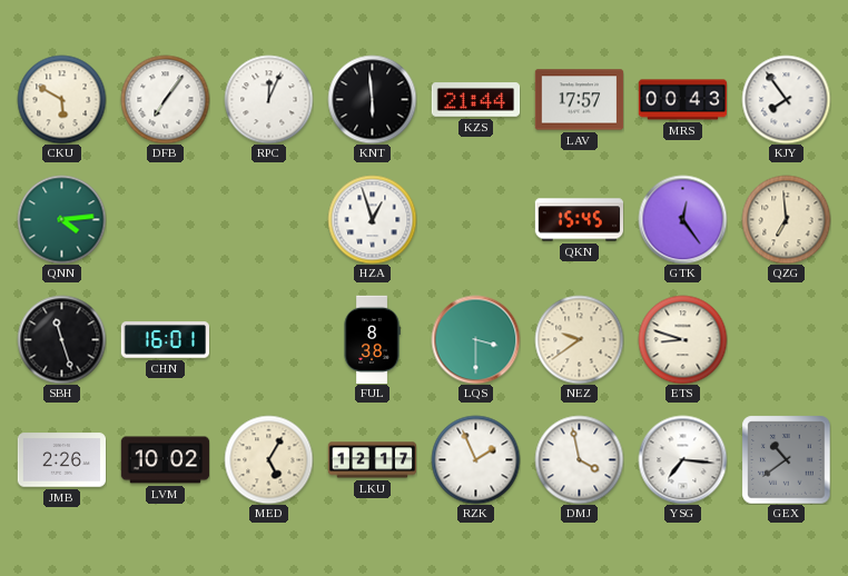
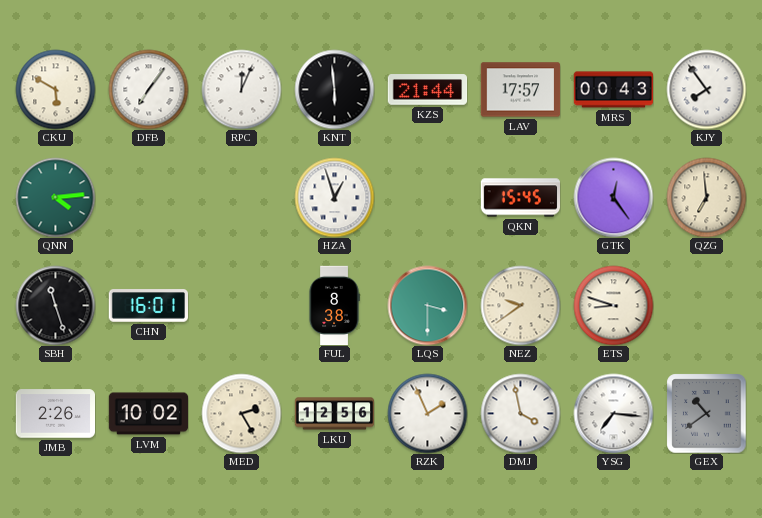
MED: 5:05 -> 2:25 (241, 413)
LKU: 12:17 -> 12:56 (334, 414)
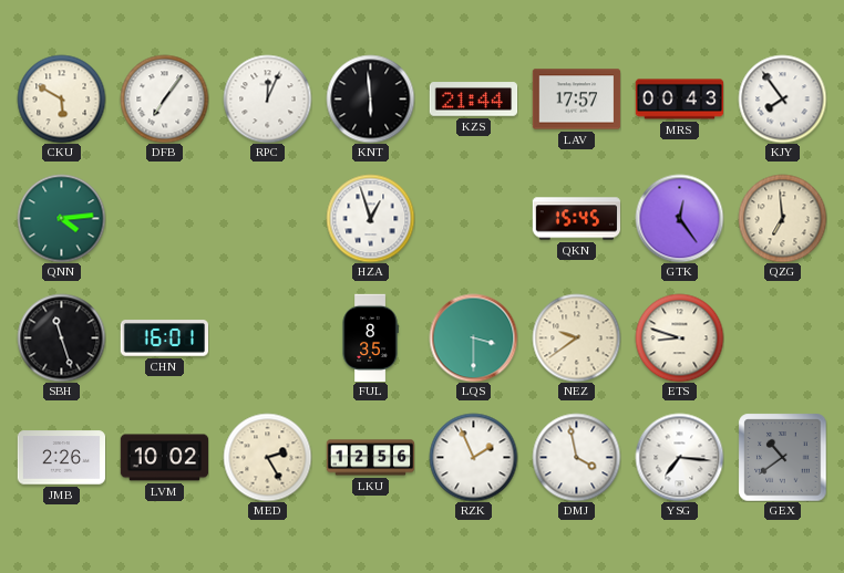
FUL: 8:38 -> 8:35 (370, 337)
